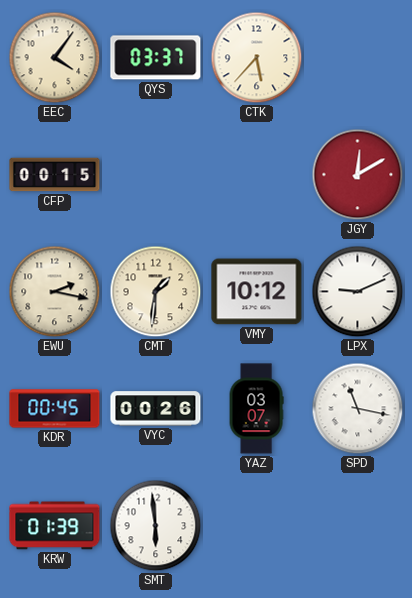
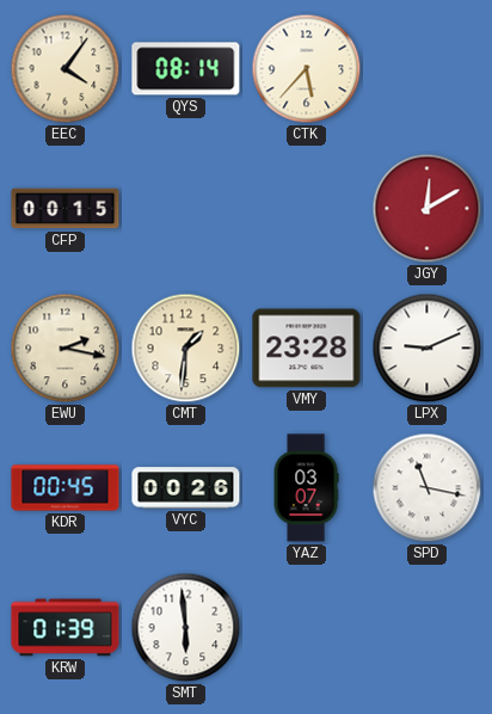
QYS: 03:37 -> 08:14 (186, 69)
VMY: 10:12 -> 23:28 (307, 349)
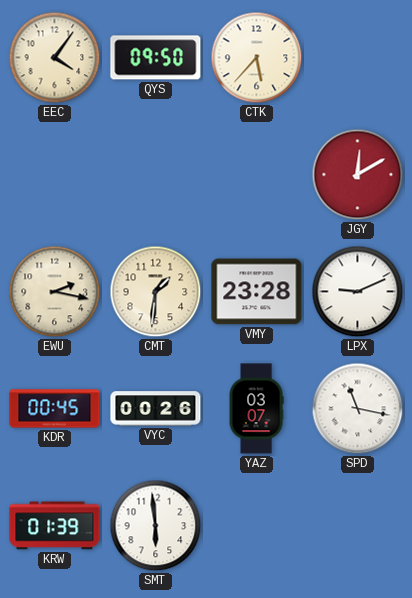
QYS: 08:14 -> 09:50 (156, 58)
CFP: 00:15 -> none (66, 209)
